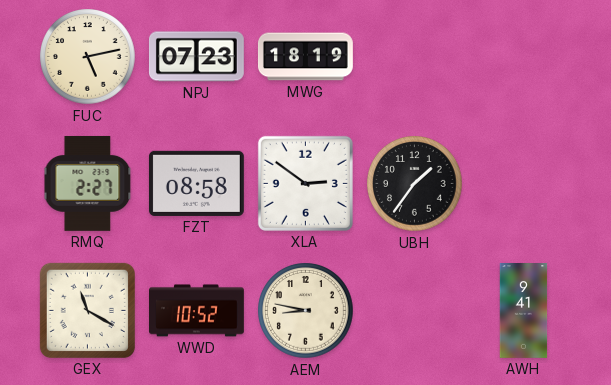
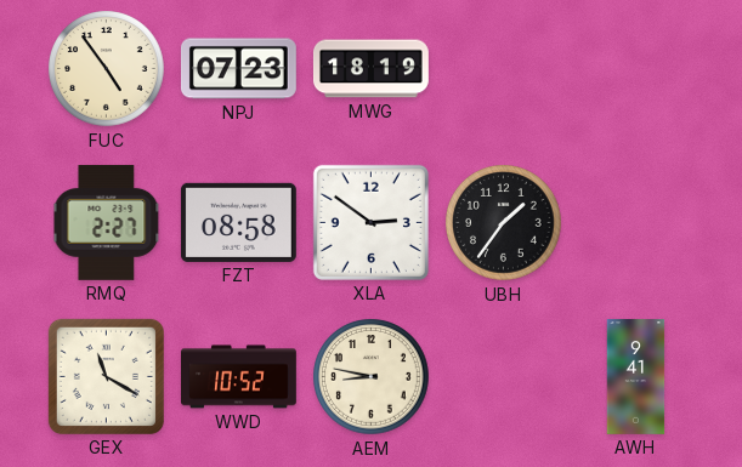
FUC: 5:13 -> 4:54 (107, 69)
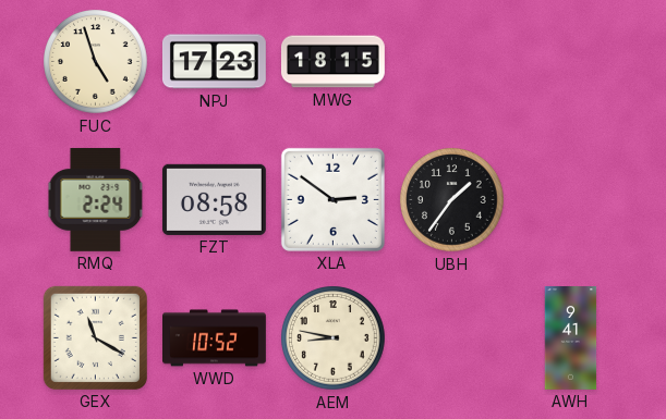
FUC: 4:54 -> 4:57 (96, 62)
NPJ: 07:23 -> 17:23 (214, 62)
MWG: 18:19 -> 18:15 (332, 62)
RMQ: 2:27 -> 2:24 (96, 199)
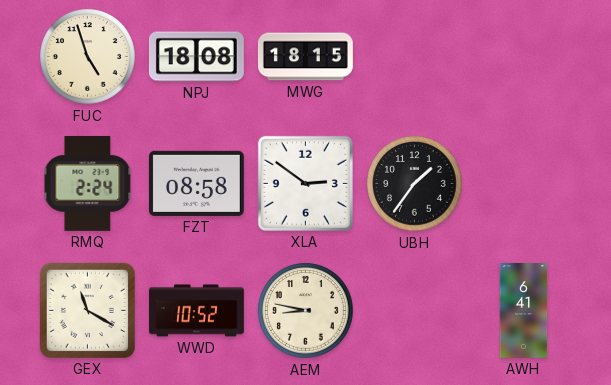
NPJ: 17:23 -> 18:08 (196, 57)
AWH: 9:41 -> 6:41 (524, 311)
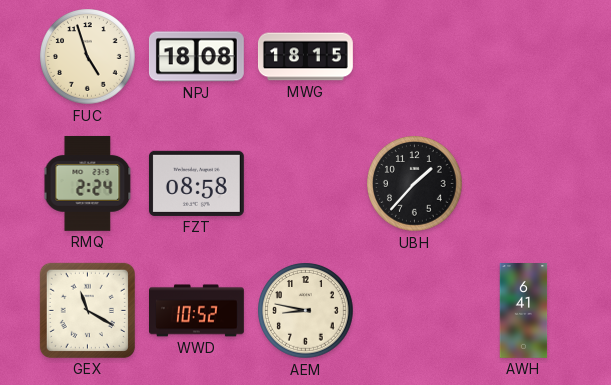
XLA: 2:51 -> none (305, 183)
UBH: 1:36 -> 1:37 (415, 184)
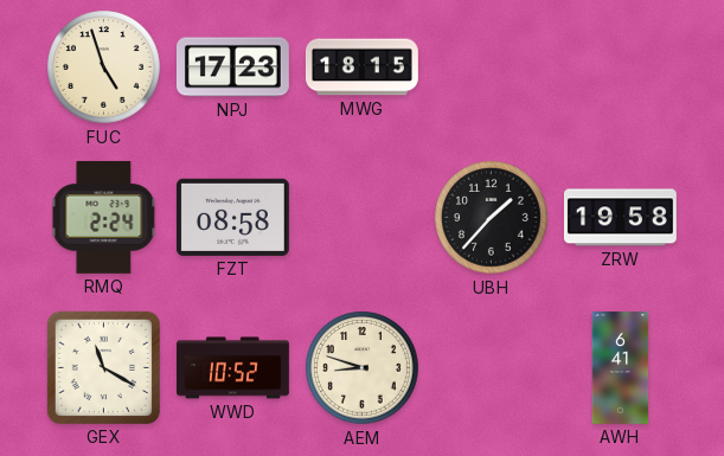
NPJ: 18:08 -> 17:23 (232, 68)
ZRW: none -> 19:58 (620, 218)
AEM: 8:47 -> 8:48 (363, 368)
